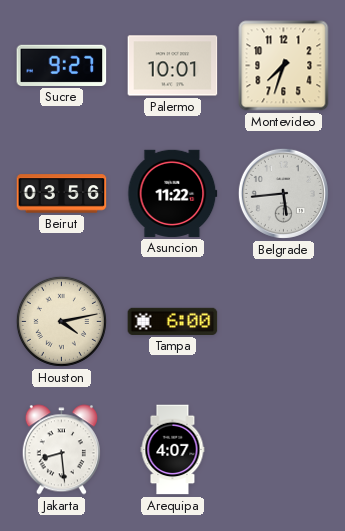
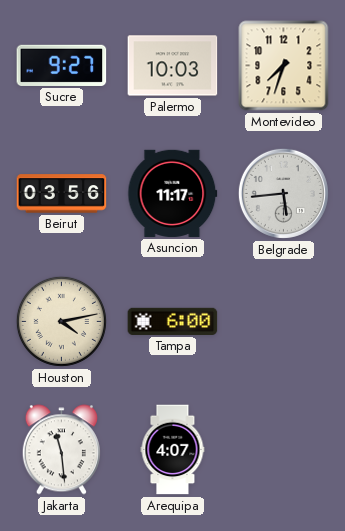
Palermo: 10:01 -> 10:03 (173, 66)
Asuncion: 11:22 -> 11:17 (173, 193)
Jakarta: 8:29 -> 11:29 (61, 450)
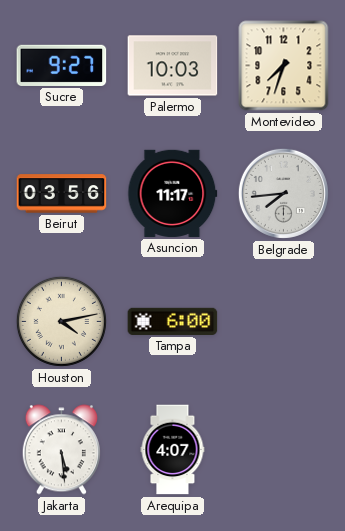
Belgrade: 5:44 -> 7:44 (283, 193)
Jakarta: 11:29 -> 5:29 (61, 450)
